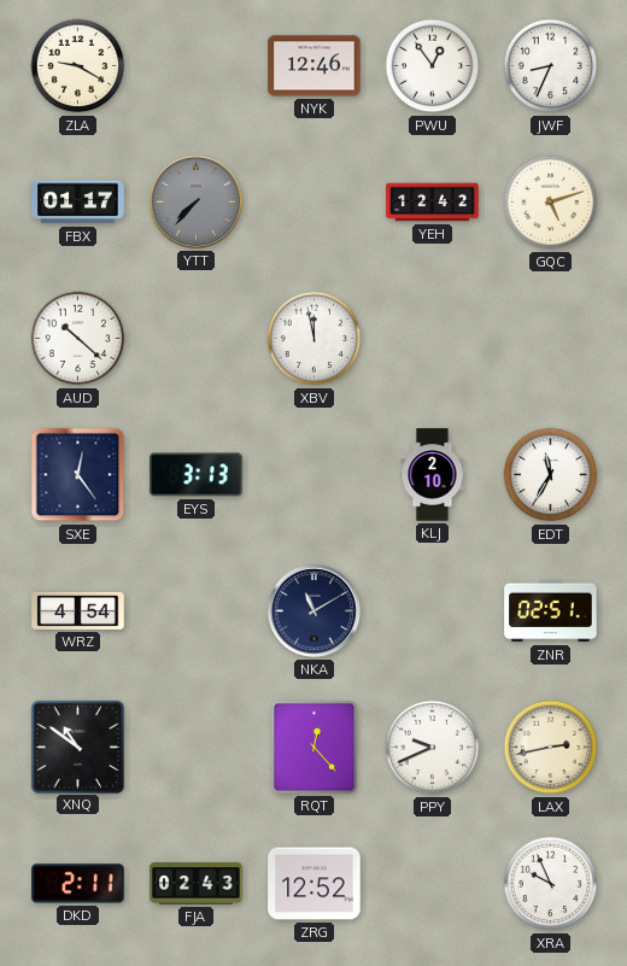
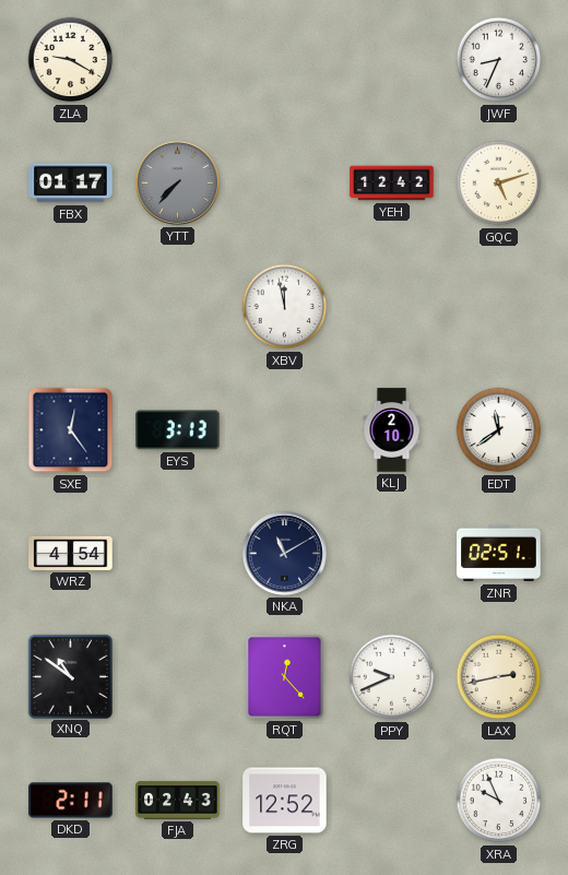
NYK: 12:46 -> none (315, 66)
PWU: 12:54 -> none (433, 66)
AUD: 10:22 -> none (78, 339)
EDT: 11:35 -> 11:39 (499, 430)
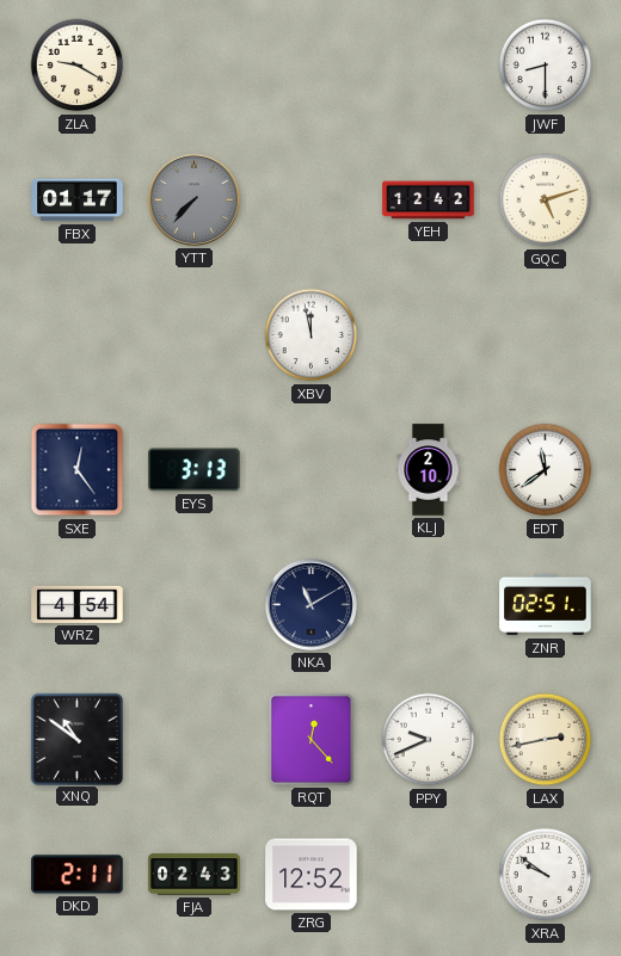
JWF: 8:34 -> 8:30 (546, 66)
XRA: 9:56 -> 9:51 (546, 875)
